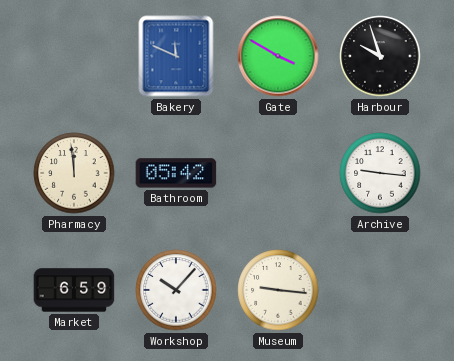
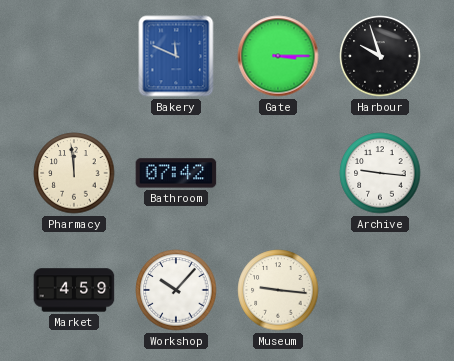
Gate: 3:50 -> 3:15 (278, 56)
Bathroom: 05:42 -> 07:42 (176, 173)
Market: 6:59 -> 4:59 (74, 290)
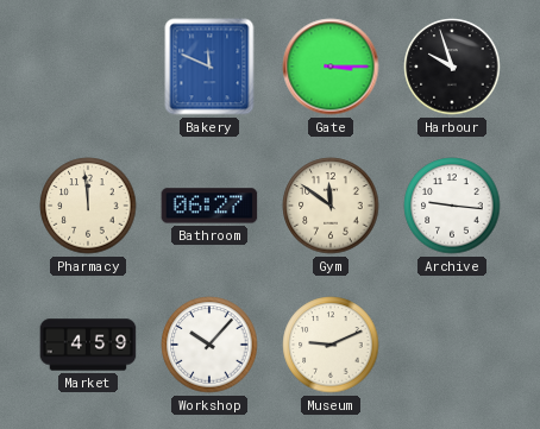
Bathroom: 07:42 -> 06:27 (209, 206)
Gym: none -> 11:51 (331, 206)
Museum: 9:16 -> 9:11 (331, 345)
